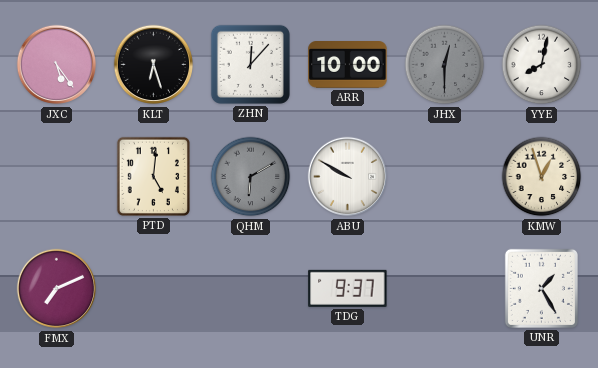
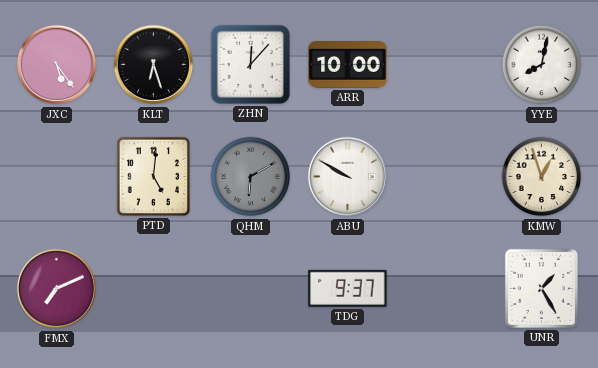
JHX: 12:30 -> none (445, 65)
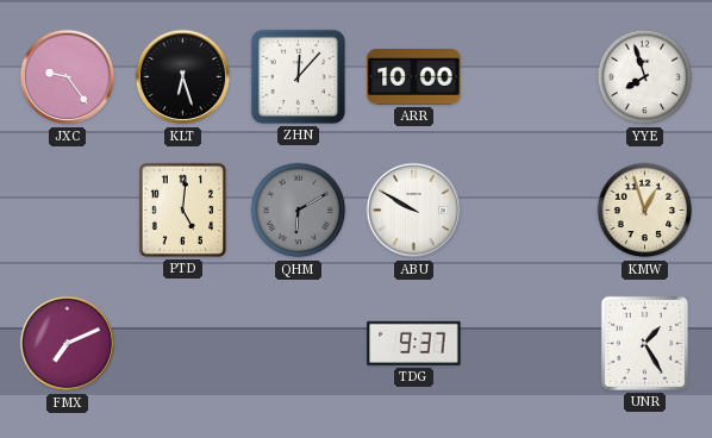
JXC: 5:24 -> 9:24 (68, 77)
YYE: 8:02 -> 7:57 (645, 77)
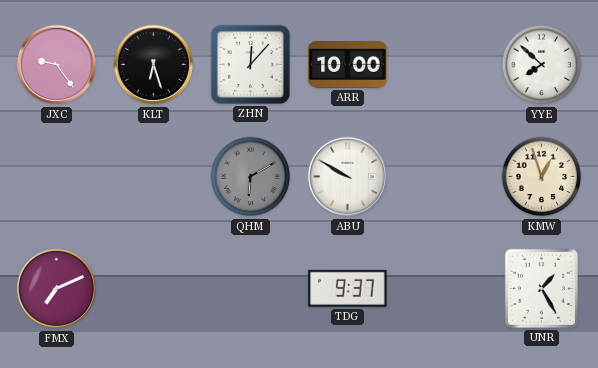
YYE: 7:57 -> 7:52 (542, 65)
PTD: 5:01 -> none (182, 209)
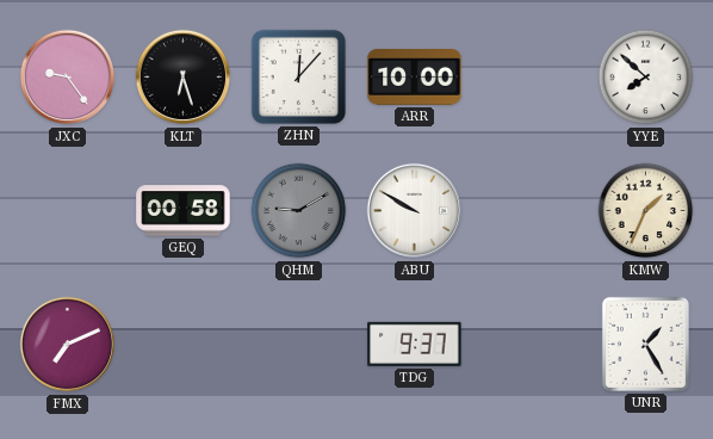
GEQ: none -> 00:58 (184, 211)
QHM: 6:10 -> 9:10 (299, 211)
KMW: 12:57 -> 1:34 (646, 211)
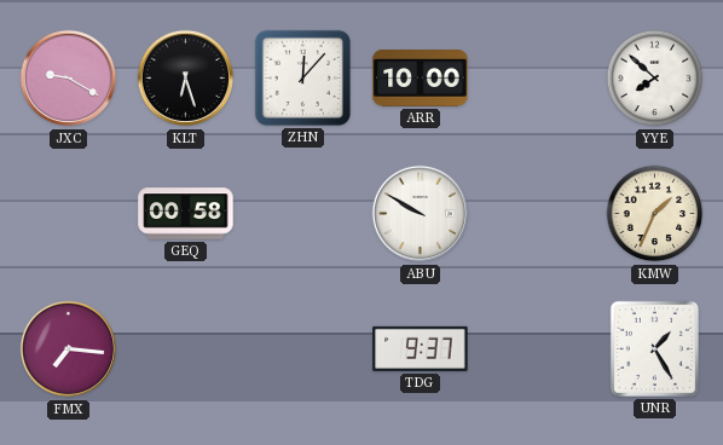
JXC: 9:24 -> 9:20 (69, 79)
QHM: 9:10 -> none (299, 211)
FMX: 7:11 -> 7:16 (69, 349)
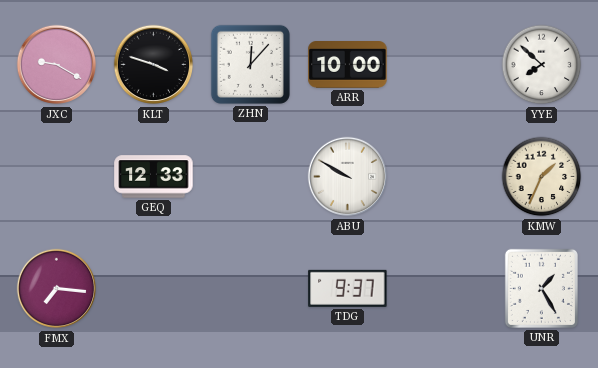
KLT: 6:27 -> 3:48 (154, 65)
GEQ: 00:58 -> 12:33 (154, 177)
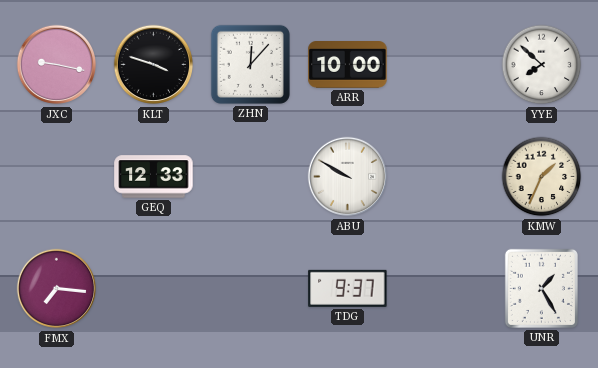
JXC: 9:20 -> 9:17 (57, 65)
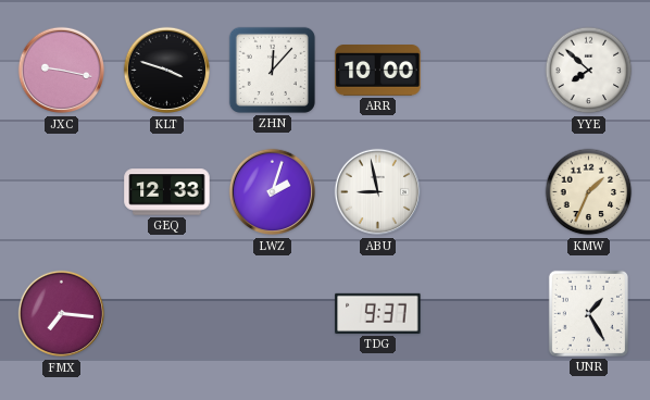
LWZ: none -> 2:03 (273, 192)
ABU: 9:50 -> 8:58 (378, 192)
